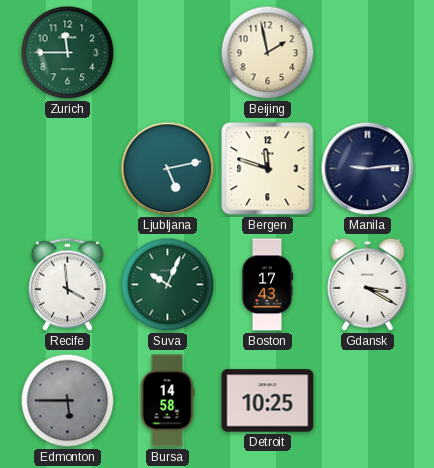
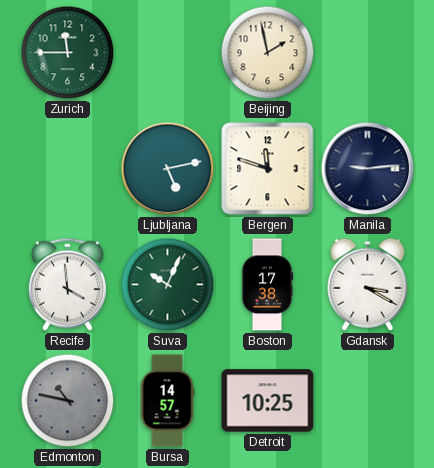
Boston: 17:43 -> 17:38 (267, 285)
Edmonton: 5:45 -> 10:47 (68, 401)
Bursa: 14:58 -> 14:57 (167, 401)
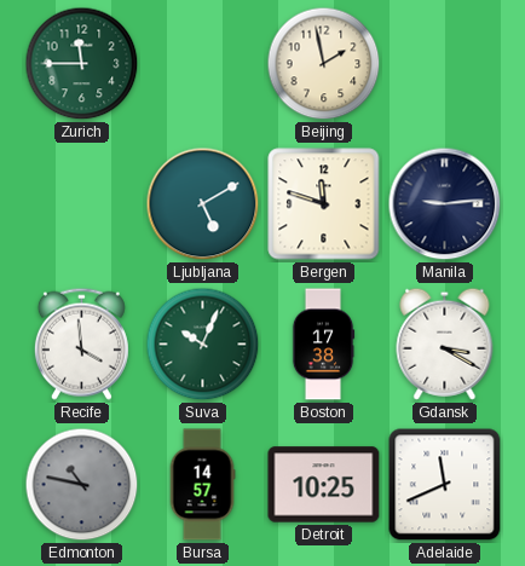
Ljubljana: 5:13 -> 5:10 (203, 204)
Adelaide: none -> 11:41 (445, 485)
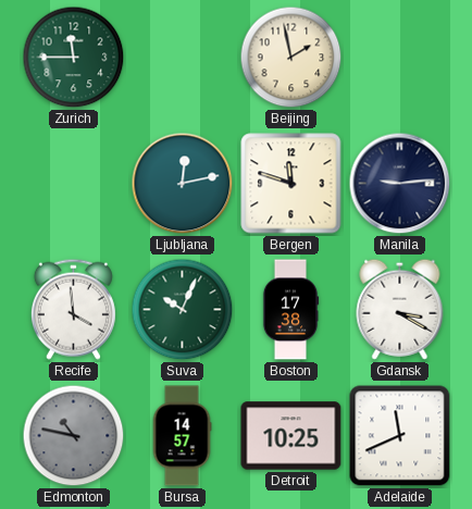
Ljubljana: 5:10 -> 12:13 (183, 184)
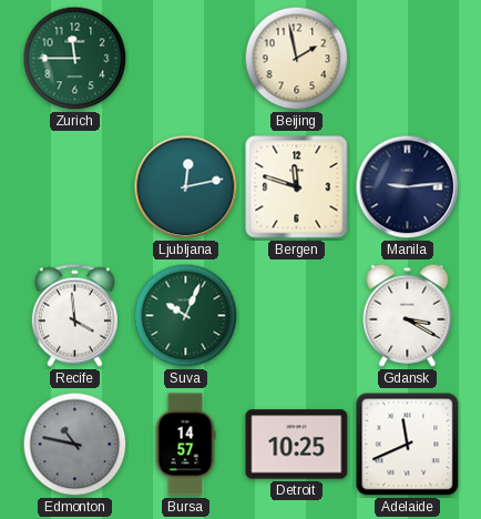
Boston: 17:38 -> none (290, 310)
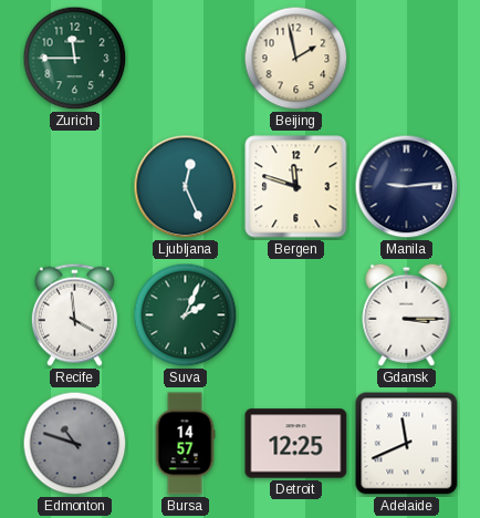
Ljubljana: 12:13 -> 12:26 (186, 187)
Suva: 10:04 -> 2:04 (186, 315)
Gdansk: 3:20 -> 3:15 (407, 314)
Edmonton: 10:47 -> 10:48 (75, 444)
Detroit: 10:25 -> 12:25 (296, 444)
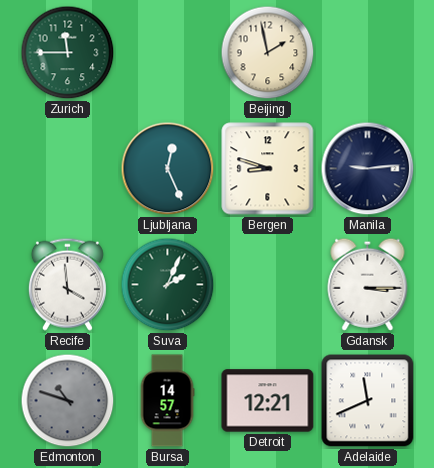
Bergen: 11:48 -> 8:48 (268, 169)
Detroit: 12:25 -> 12:21 (268, 401)
